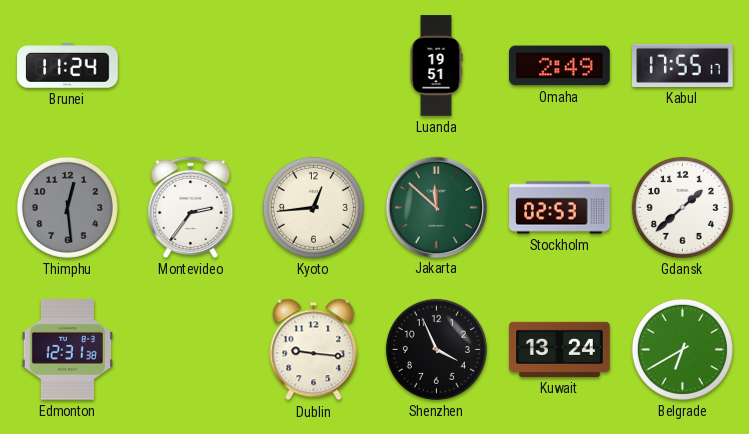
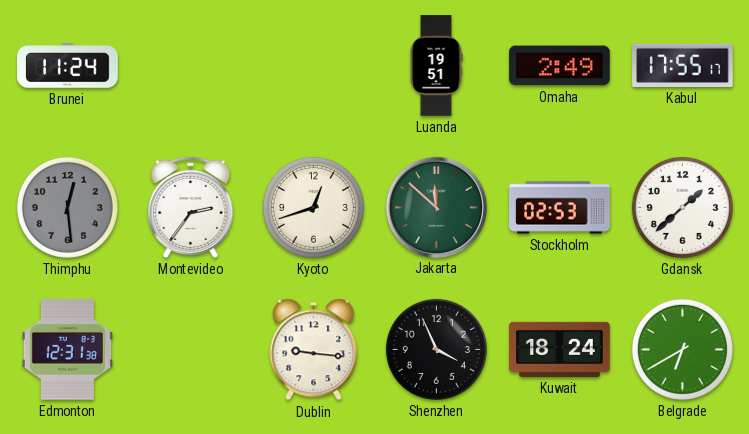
Kyoto: 12:44 -> 12:42 (313, 207)
Kuwait: 13:24 -> 18:24 (560, 349)
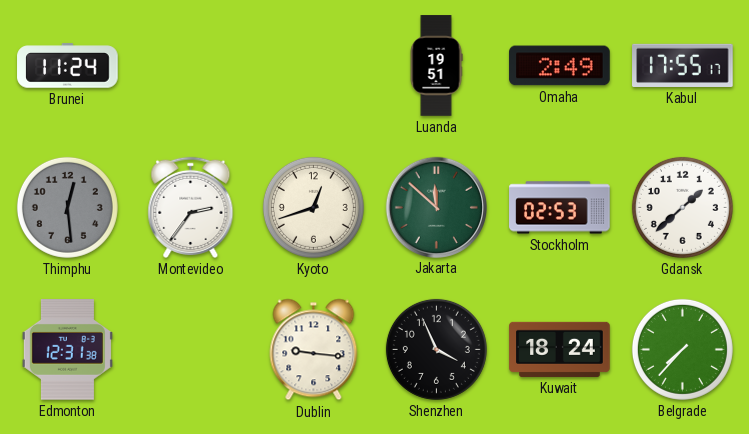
Belgrade: 6:40 -> 7:37 (682, 349)
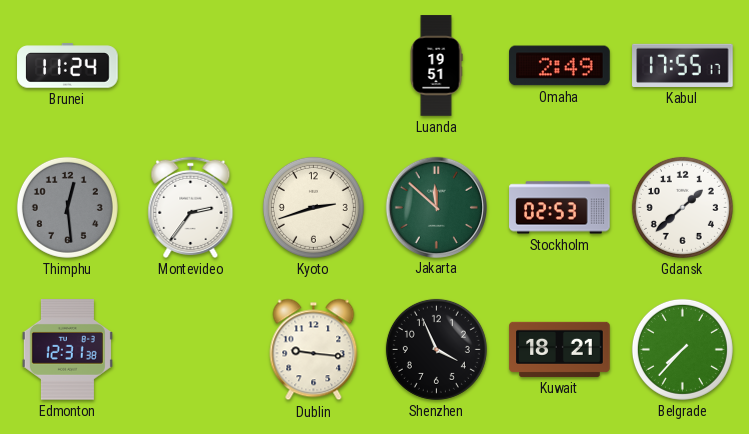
Kyoto: 12:42 -> 2:42 (313, 207)
Kuwait: 18:24 -> 18:21 (560, 349)
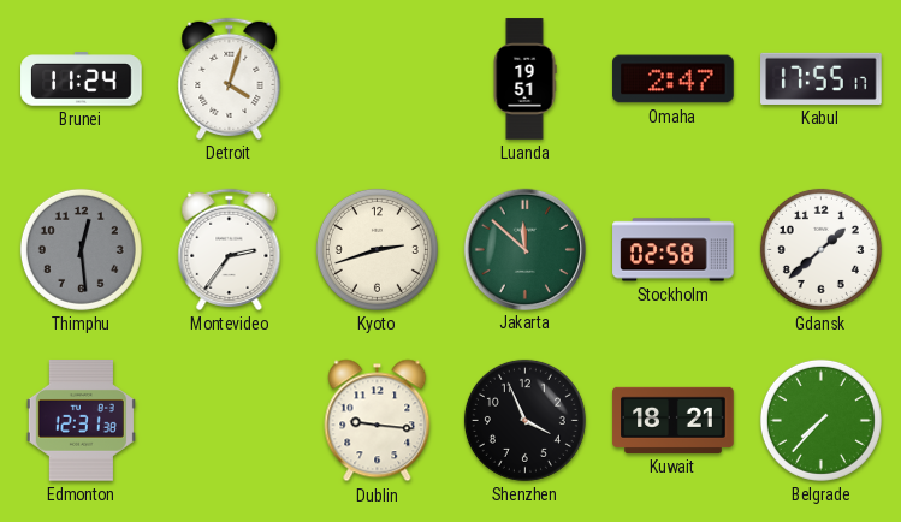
Detroit: none -> 4:03 (230, 78)
Omaha: 2:49 -> 2:47 (674, 79)
Stockholm: 02:53 -> 02:58 (674, 250)
